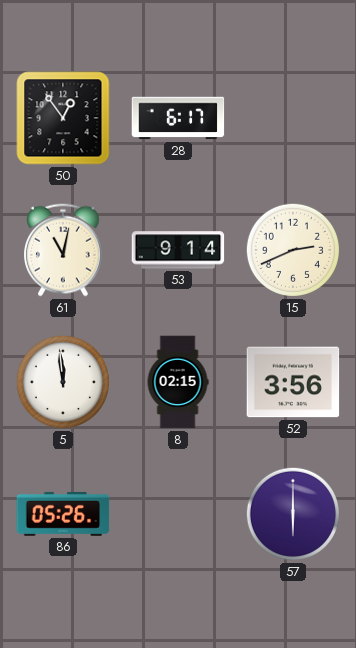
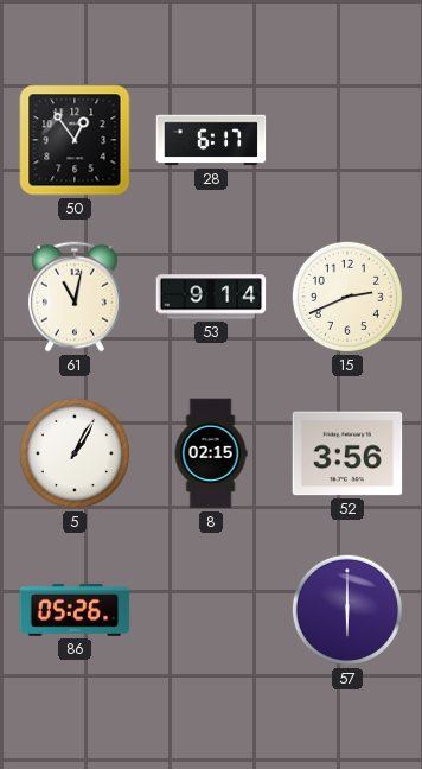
5: 11:59 -> 1:05 (75, 453)
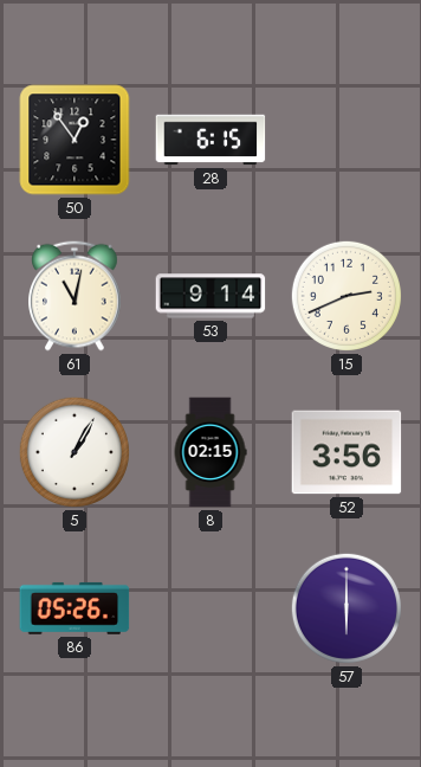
28: 6:17 -> 6:15 (210, 140)
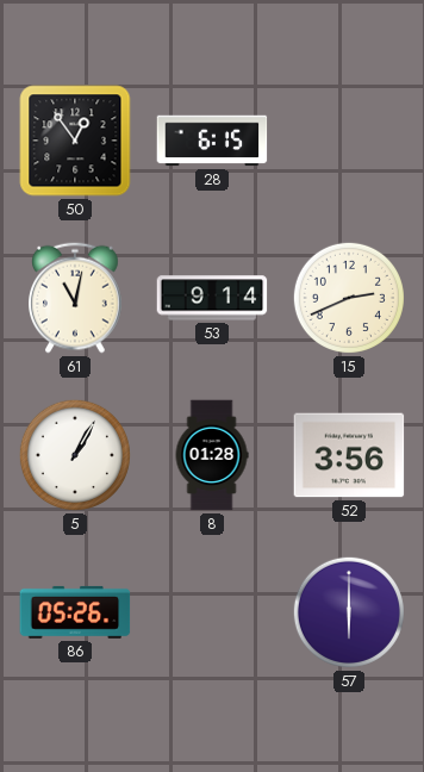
8: 02:15 -> 01:28 (212, 455)
